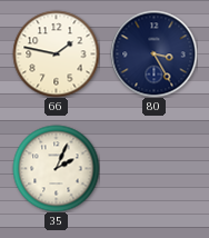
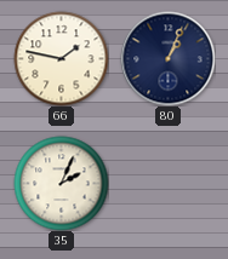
80: 3:25 -> 1:04 (167, 58)
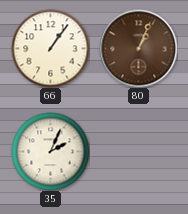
66: 1:47 -> 1:06 (50, 48)
80 dial: navy -> brown (138, 48)
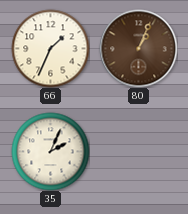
66: 1:06 -> 1:34 (50, 48)
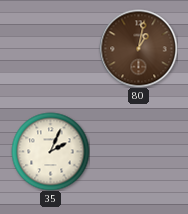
66: 1:34 -> none (50, 48)
80: 1:04 -> 1:02 (138, 48)
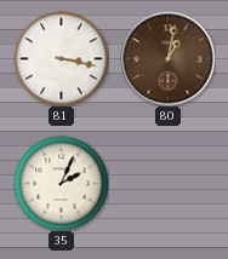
81: none -> 3:17 (61, 58)
